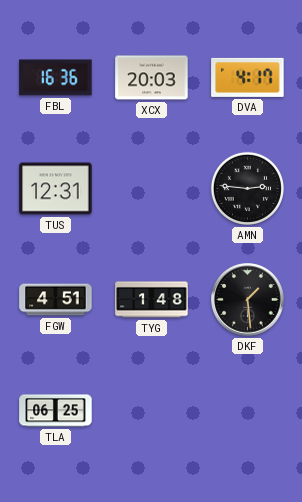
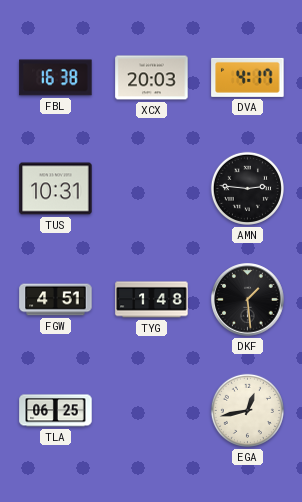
FBL: 16:36 -> 16:38 (56, 78)
TUS: 12:31 -> 10:31 (56, 189)
EGA: none -> 12:43 (247, 410)
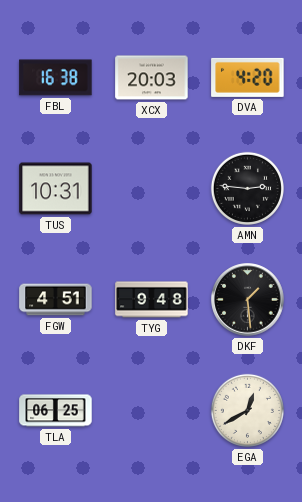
DVA: 4:17 -> 4:20 (248, 77)
TYG: 1:48 -> 9:48 (152, 300)
EGA: 12:43 -> 12:40 (247, 410)
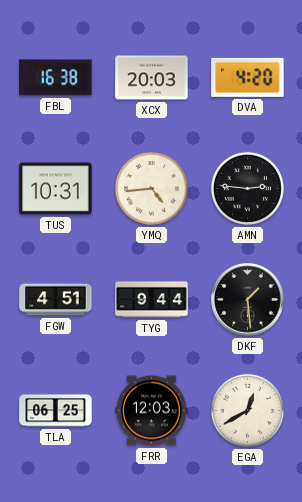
YMQ: none -> 4:44 (151, 188)
TYG: 9:48 -> 9:44 (152, 300)
FRR: none -> 12:03 (152, 411)
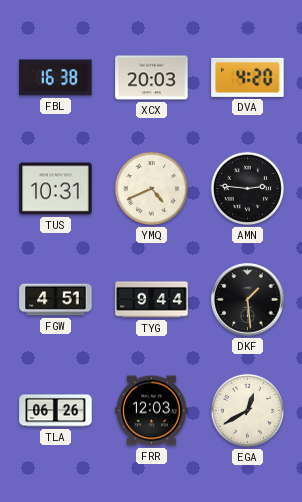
YMQ: 4:44 -> 4:41 (151, 188)
TLA: 06:25 -> 06:26 (56, 411)
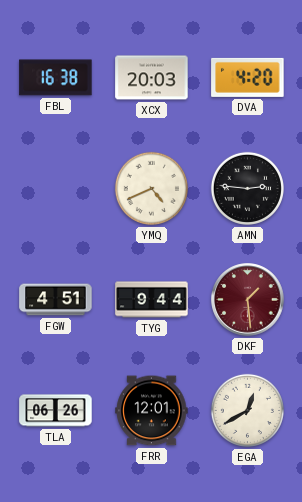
TUS: 10:31 -> none (56, 189)
DKF dial: black -> burgundy (248, 300)
FRR: 12:03 -> 12:01 (152, 411)
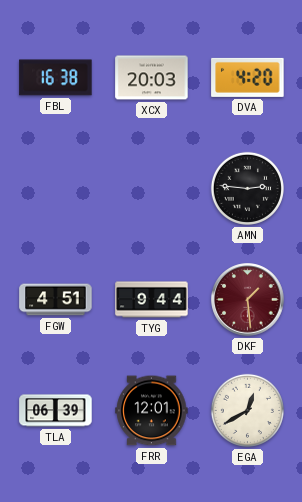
YMQ: 4:41 -> none (151, 188)
TLA: 06:26 -> 06:39 (56, 411)
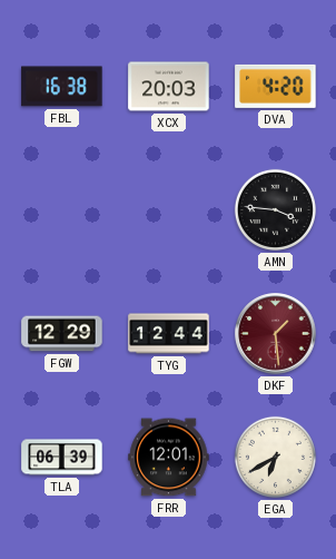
AMN: 2:46 -> 3:46 (275, 209)
FGW: 4:51 -> 12:29 (62, 334)
TYG: 9:44 -> 12:44 (169, 334)
EGA: 12:40 -> 6:40 (275, 457)
